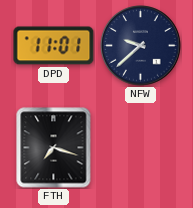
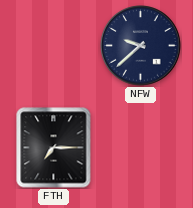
DPD: 11:01 -> none (54, 46)
FTH: 7:18 -> 7:15 (54, 148)
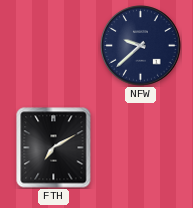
FTH: 7:15 -> 7:10 (54, 148)
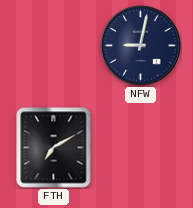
NFW: 9:38 -> 9:02 (141, 46)
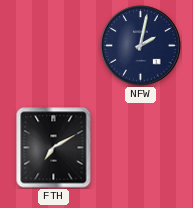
NFW: 9:02 -> 2:02 (141, 46)
